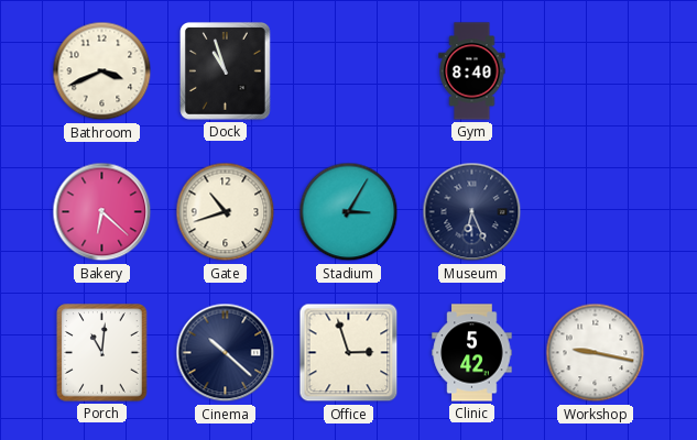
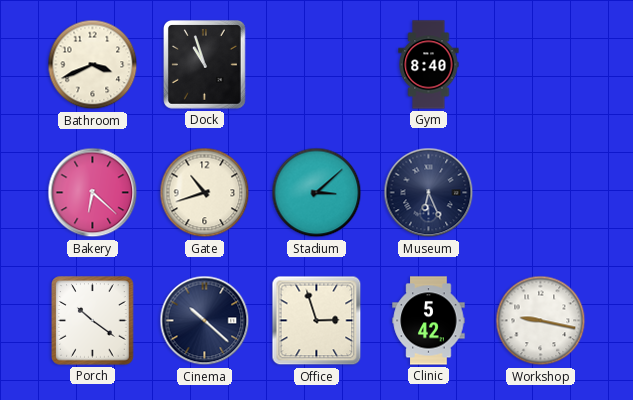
Stadium: 3:05 -> 3:08 (317, 193)
Porch: 11:01 -> 10:21 (93, 321)
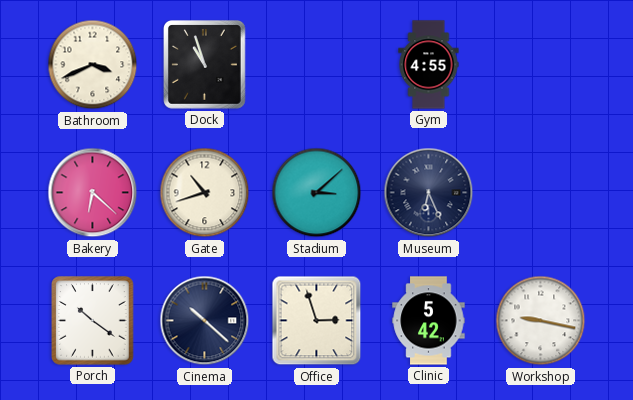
Gym: 8:40 -> 4:55 (429, 65)
